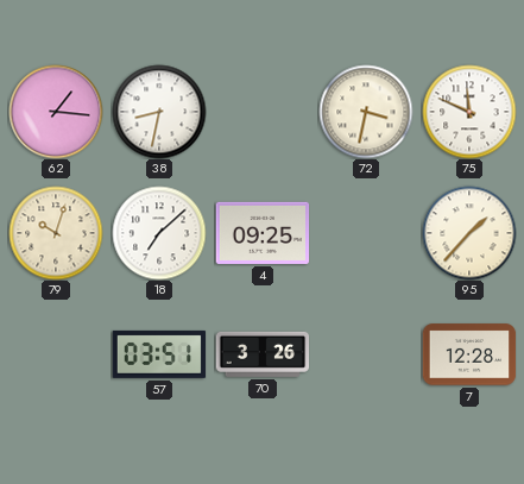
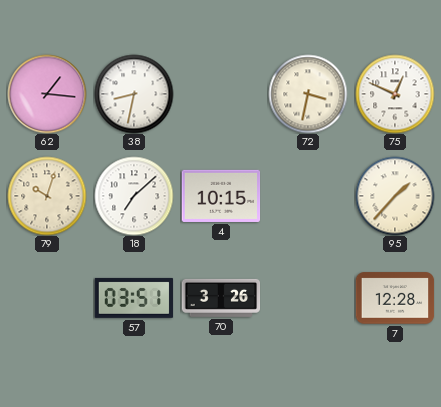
75: 11:49 -> 12:49 (395, 94)
4: 09:25 -> 10:15 (221, 196)
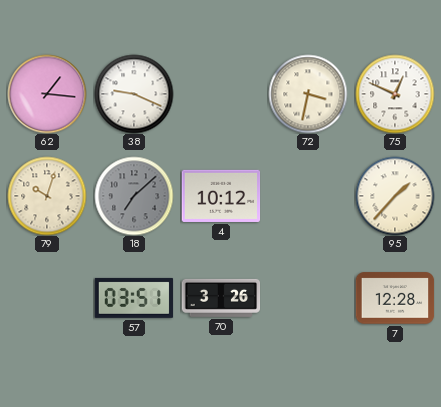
38: 8:32 -> 9:19 (134, 94)
18 dial: white -> grey (134, 196)
4: 10:15 -> 10:12 (221, 196)
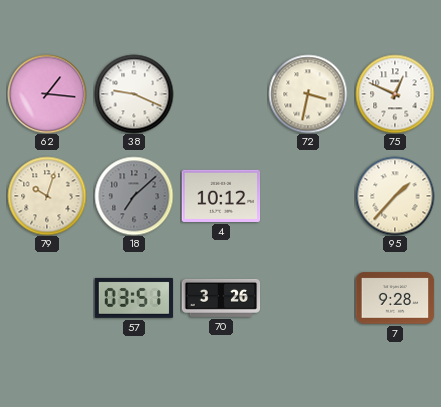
7: 12:28 -> 9:28 (395, 298)
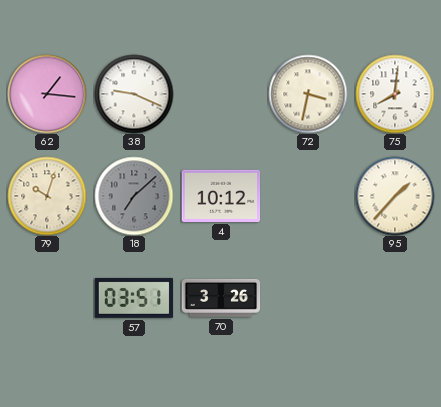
75: 12:49 -> 8:01 (395, 94)
7: 9:28 -> none (395, 298)
